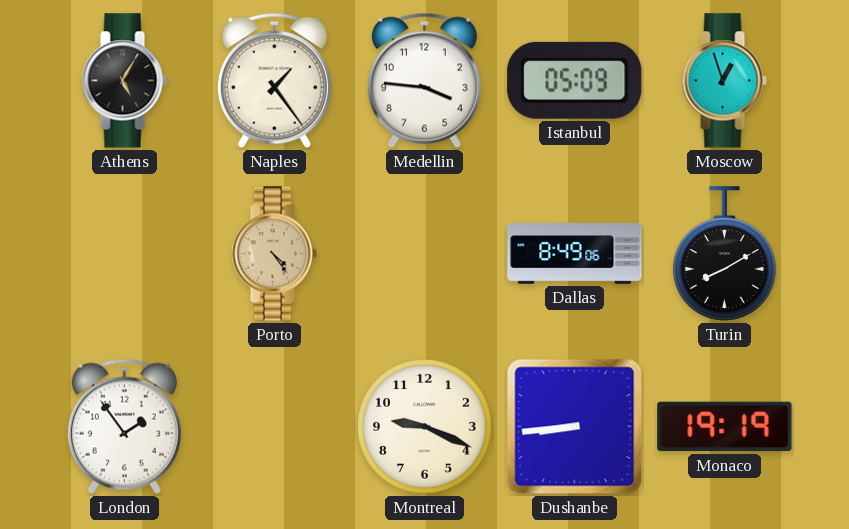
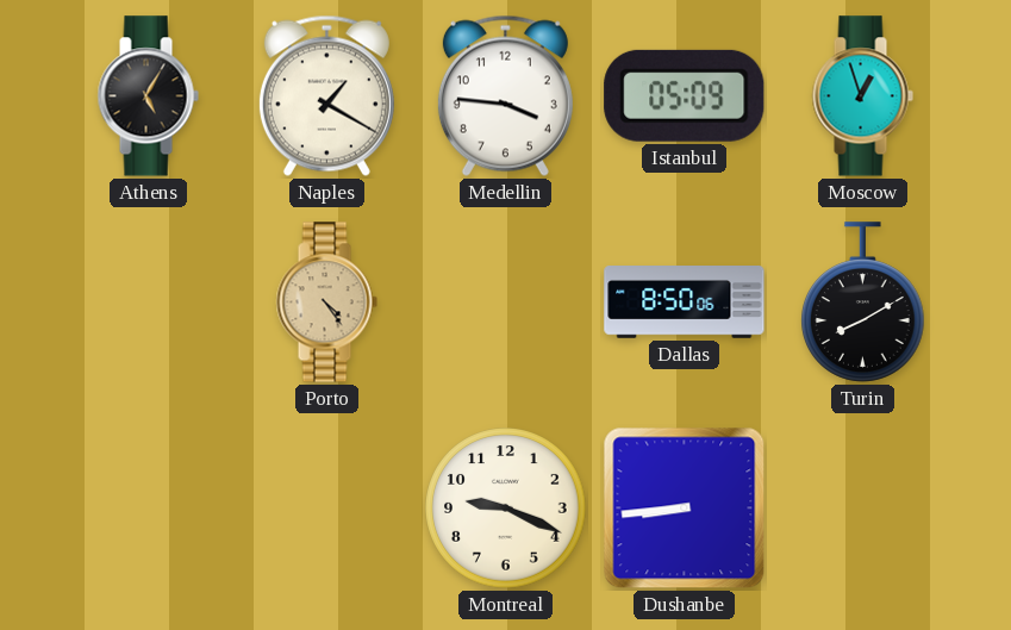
Naples: 1:24 -> 1:20 (326, 95)
Dallas: 8:49 -> 8:50 (685, 302)
London: 1:54 -> none (124, 426)
Monaco: 19:19 -> none (725, 427)
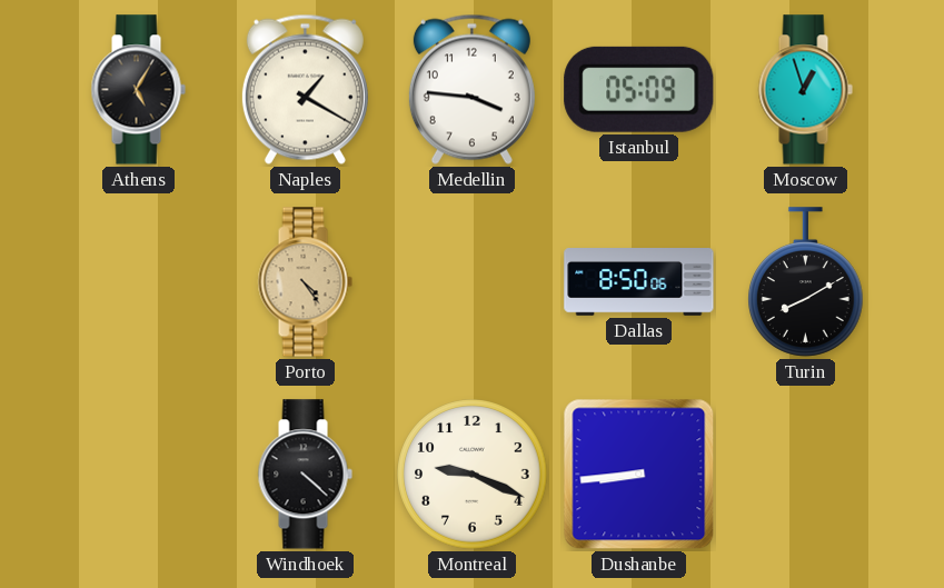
Windhoek: none -> 4:22 (305, 475)
